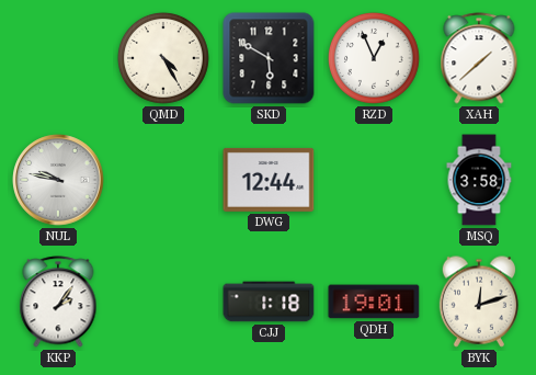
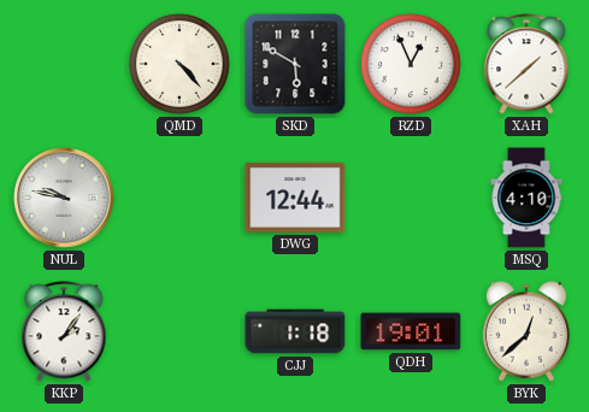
QMD: 4:25 -> 4:23 (181, 65)
MSQ: 3:58 -> 4:10 (526, 198)
BYK: 12:12 -> 12:38 (525, 331)
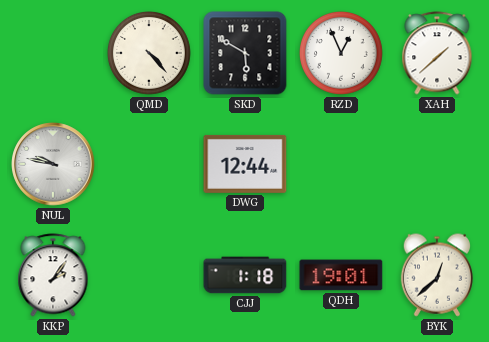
MSQ: 4:10 -> none (526, 198)
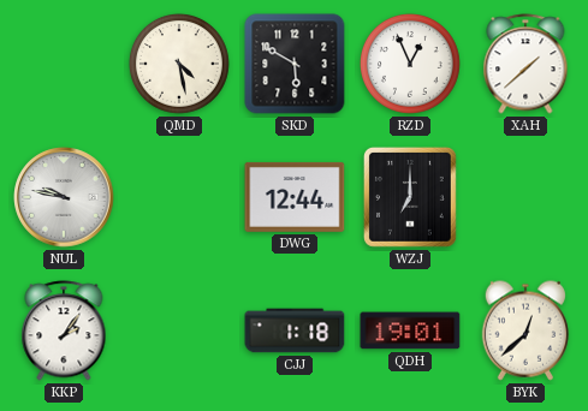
QMD: 4:23 -> 4:28 (180, 65)
WZJ: none -> 7:00 (410, 198)
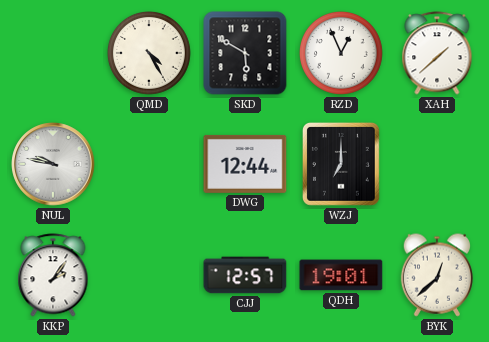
QMD: 4:28 -> 4:25 (150, 54)
CJJ: 1:18 -> 12:57 (245, 275)
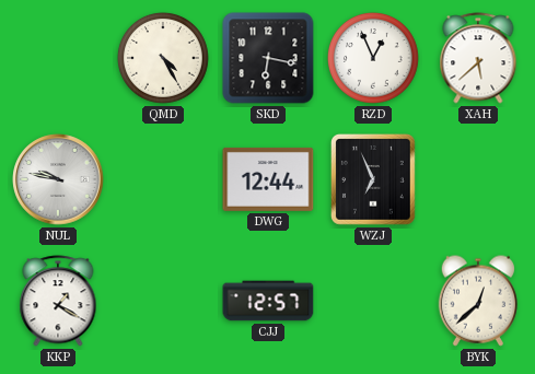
SKD: 5:50 -> 6:17 (268, 58)
XAH: 1:38 -> 5:38 (478, 58)
WZJ: 7:00 -> 6:56 (373, 180)
KKP: 2:06 -> 1:20 (58, 301)
QDH: 19:01 -> none (341, 275)
